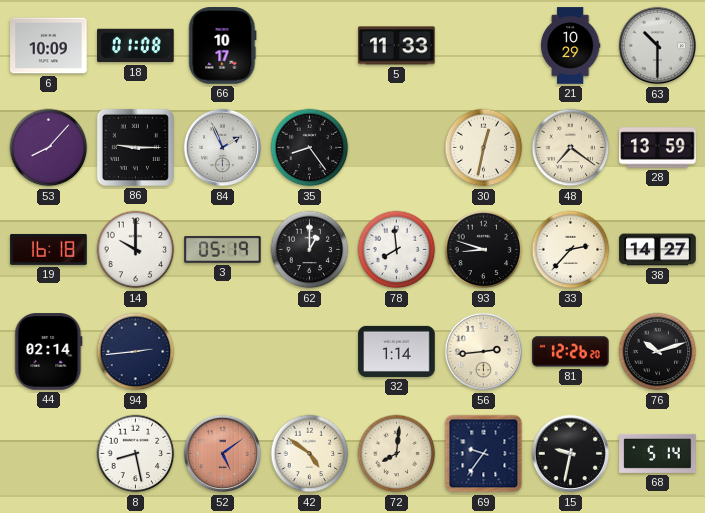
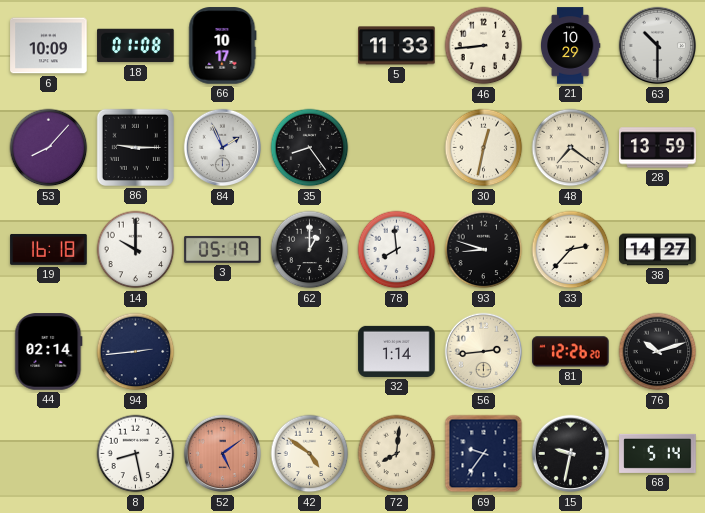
46: none -> 8:44 (484, 46)
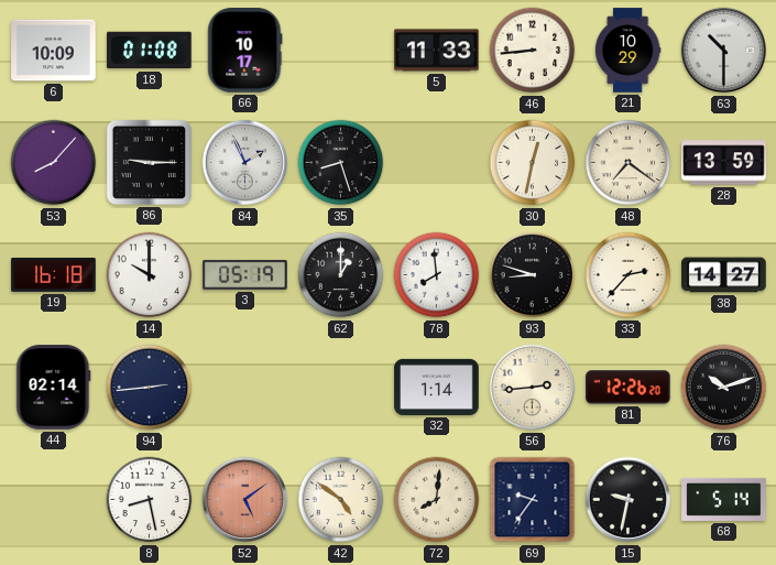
35: 8:24 -> 8:27 (341, 163)
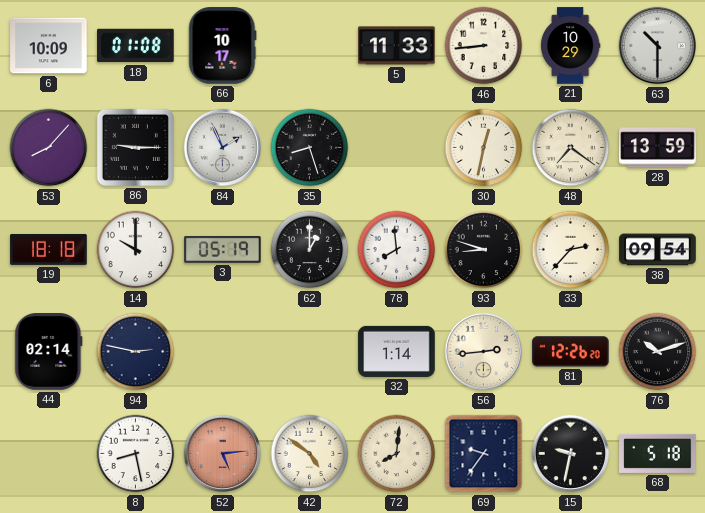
19: 16:18 -> 18:18 (49, 249)
38: 14:27 -> 09:54 (658, 250)
94: 2:44 -> 2:47 (136, 352)
52: 5:09 -> 5:14 (223, 454)
68: 5:14 -> 5:18 (658, 453)
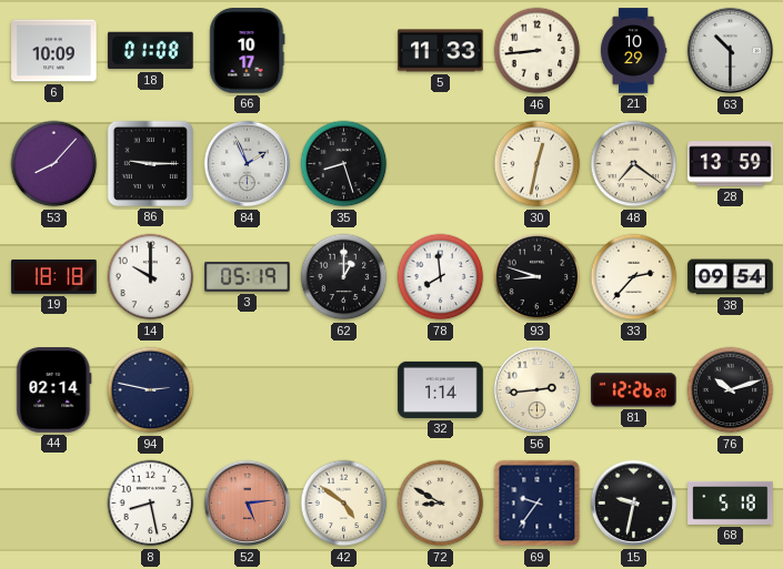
72: 8:01 -> 8:50 (441, 504)
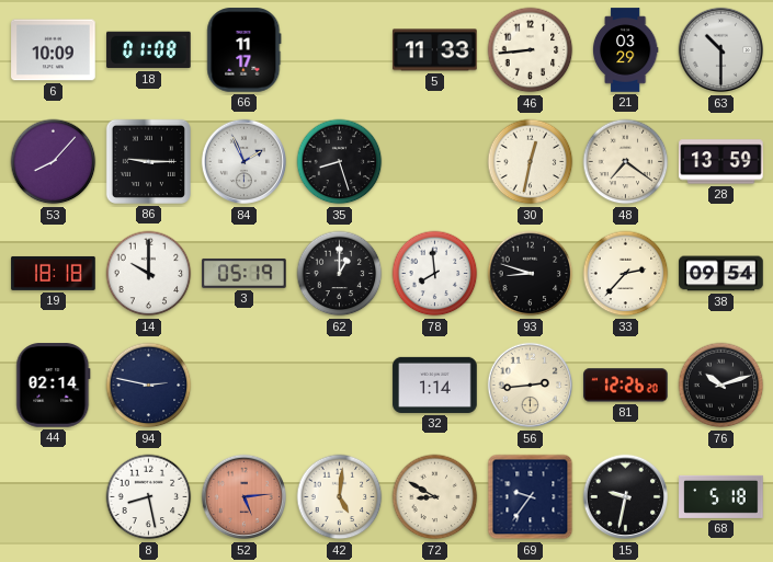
66: 10:17 -> 11:17 (245, 50)
21: 10:29 -> 03:29 (625, 50)
42: 4:51 -> 5:01 (340, 497)
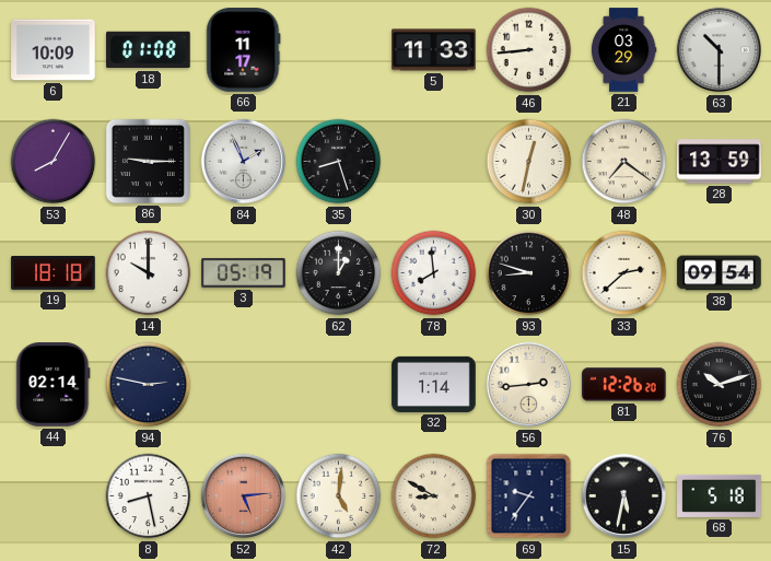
53: 8:07 -> 8:05 (54, 162)
33: 2:37 -> 2:38 (624, 273)
15: 9:32 -> 5:32 (624, 496)
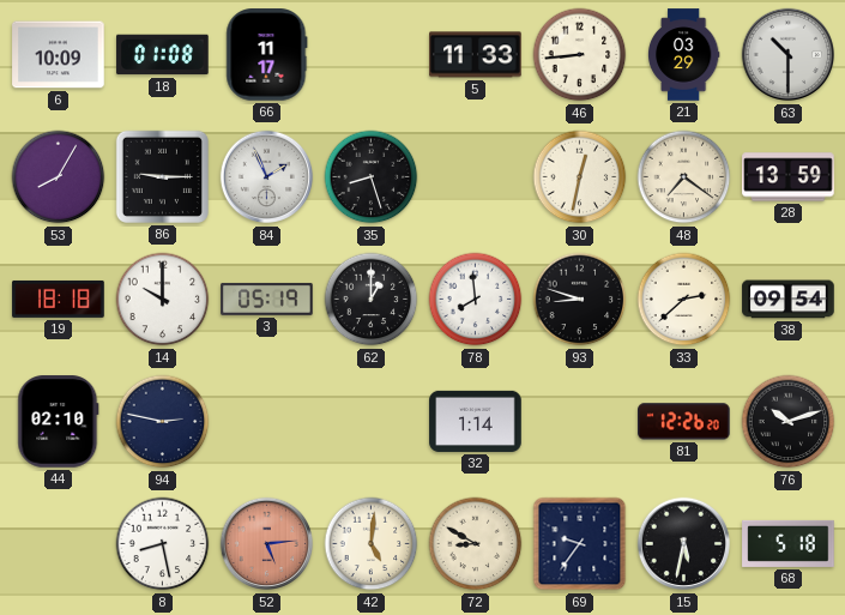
44: 02:14 -> 02:10 (59, 422)
56: 2:44 -> none (529, 385)
